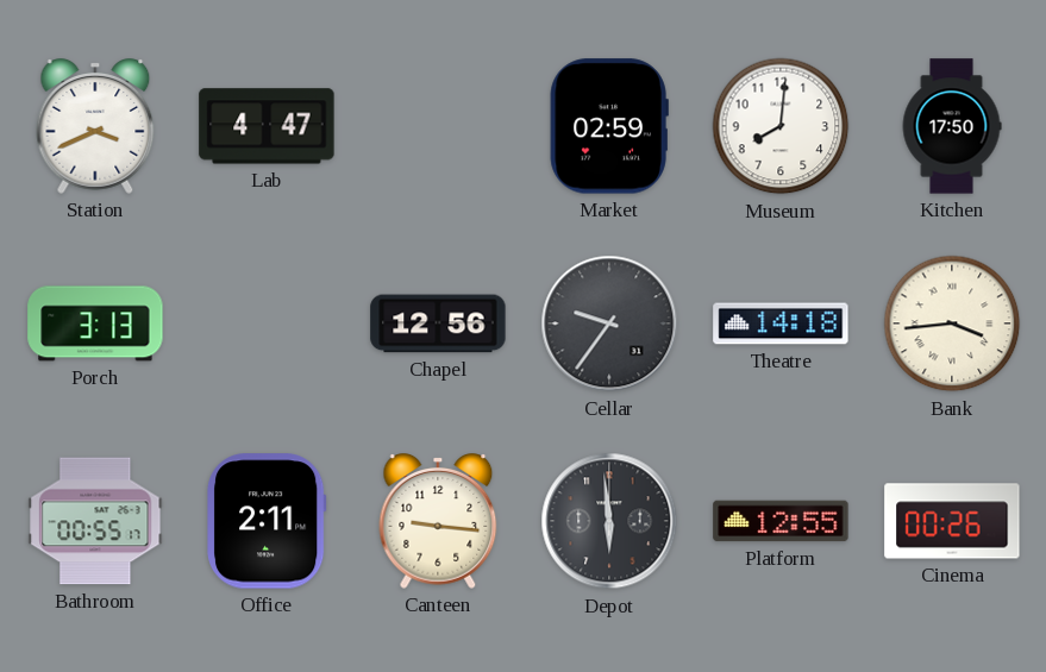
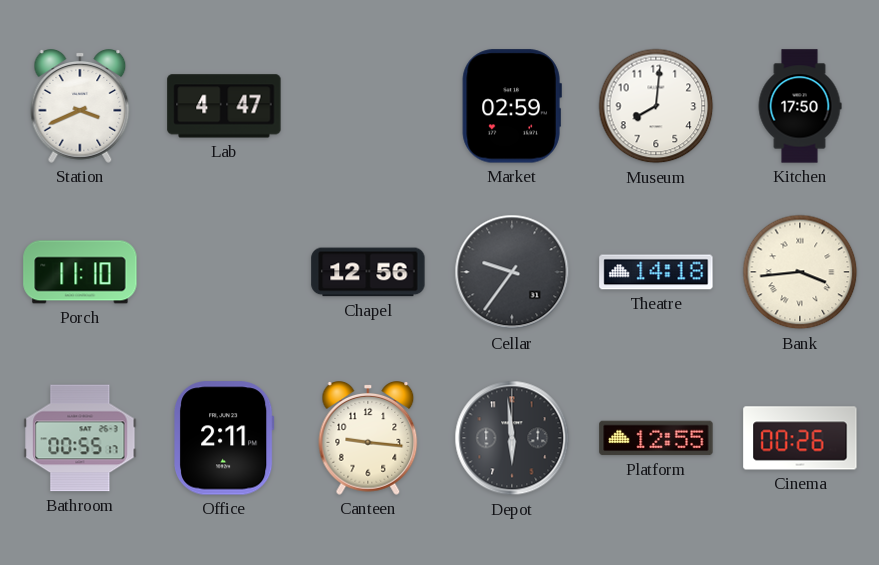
Porch: 3:13 -> 11:10 (80, 272)
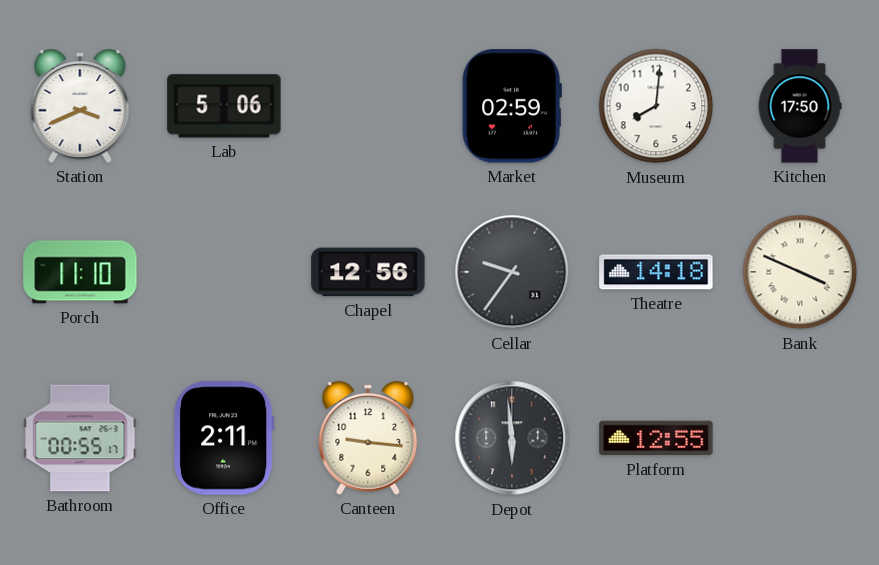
Lab: 4:47 -> 5:06 (224, 106)
Bank: 3:44 -> 3:49 (800, 272)
Cinema: 00:26 -> none (800, 438)
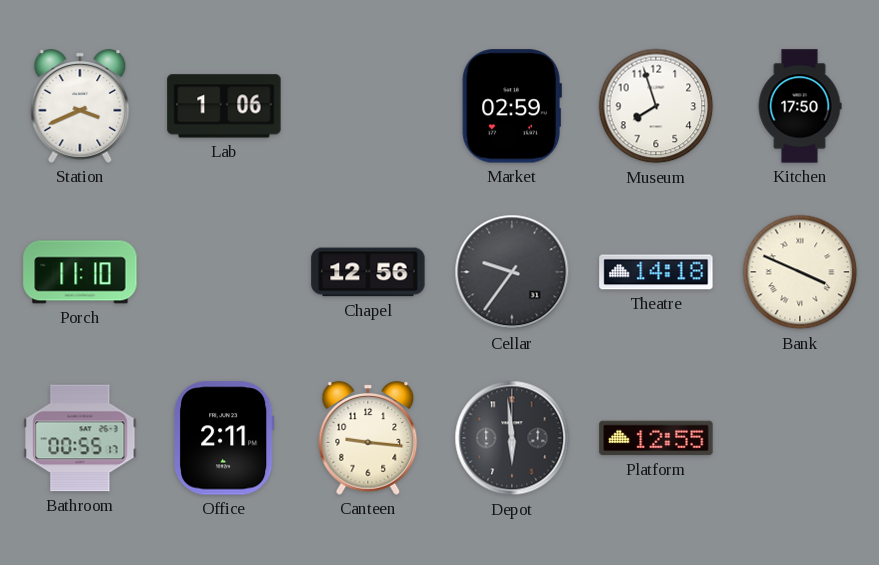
Lab: 5:06 -> 1:06 (224, 106)
Museum: 8:01 -> 7:57 (656, 106)
